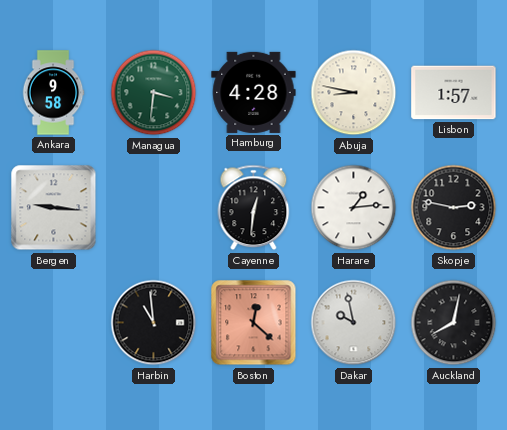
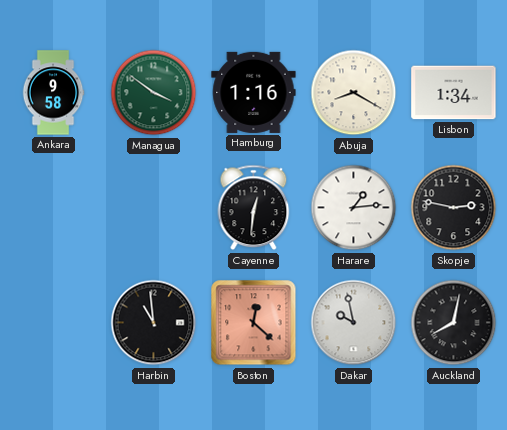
Managua: 3:31 -> 3:51 (154, 93)
Hamburg: 4:28 -> 1:16 (254, 92)
Abuja: 8:47 -> 8:20 (354, 93)
Lisbon: 1:57 -> 1:34 (454, 93)
Bergen: 9:16 -> none (54, 208)
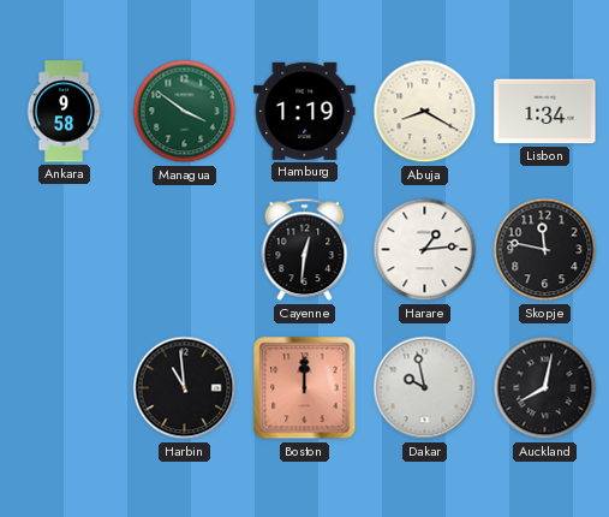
Hamburg: 1:16 -> 1:19 (305, 111)
Skopje: 2:47 -> 11:47 (545, 250)
Boston: 12:22 -> 12:00 (305, 388)
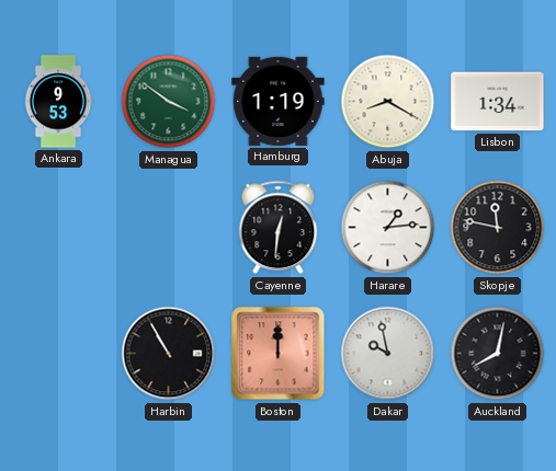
Ankara: 9:58 -> 9:53 (58, 102)
Harbin: 10:59 -> 10:55 (169, 354)
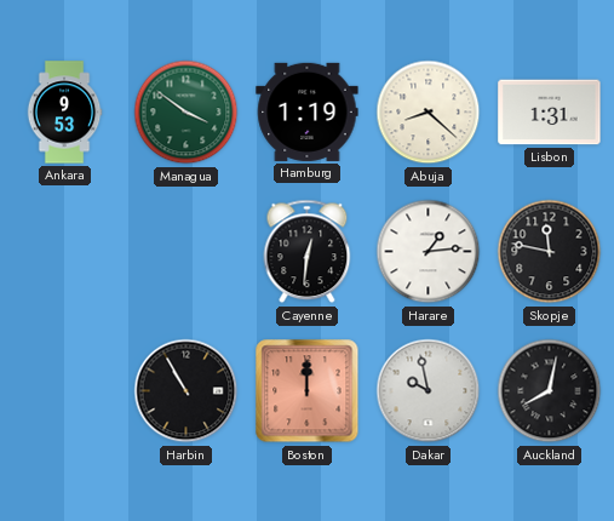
Abuja: 8:20 -> 8:22 (429, 113)
Lisbon: 1:34 -> 1:31 (550, 113)
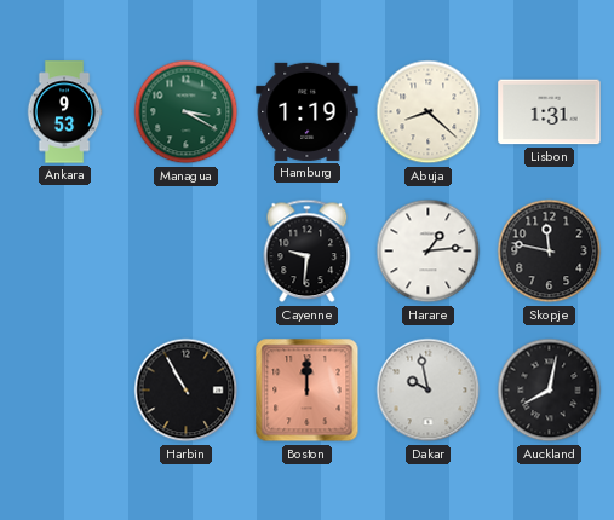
Managua: 3:51 -> 3:20 (187, 112)
Cayenne: 12:31 -> 9:31 (308, 252)
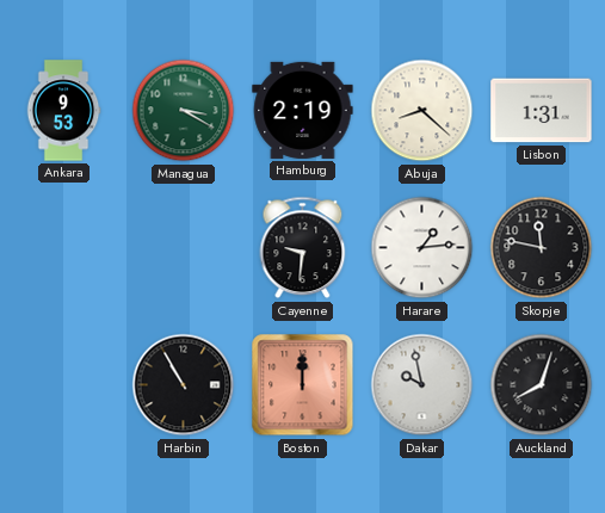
Hamburg: 1:19 -> 2:19 (303, 110)
Auckland: 8:02 -> 8:03 (542, 385)
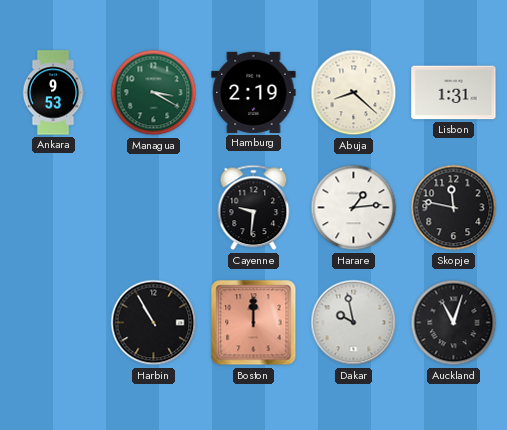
Auckland: 8:03 -> 11:03 (454, 323)
